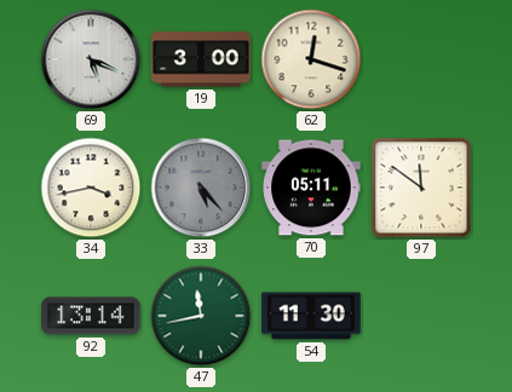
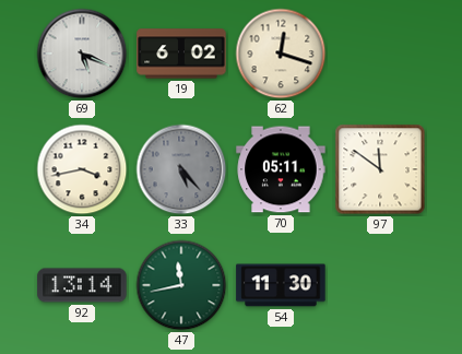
19: 3:00 -> 6:02 (181, 54)
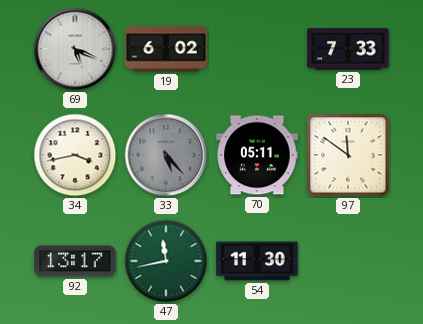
62: 12:18 -> none (281, 54)
23: none -> 7:33 (348, 49)
92: 13:14 -> 13:17 (75, 261)
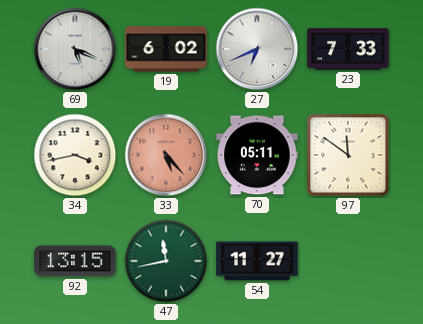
27: none -> 6:41 (257, 49)
33 dial: grey -> salmon (166, 155)
92: 13:17 -> 13:15 (75, 261)
54: 11:30 -> 11:27 (257, 261)
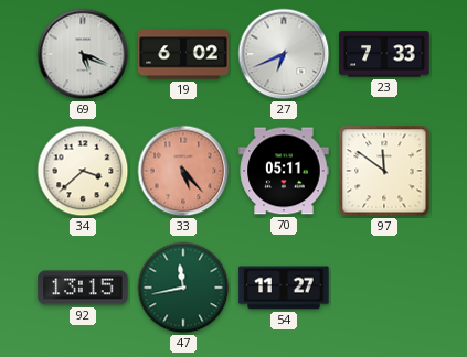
34: 3:43 -> 3:38 (83, 171)
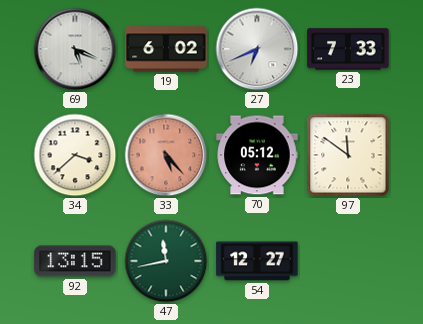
70: 05:11 -> 05:12 (257, 155)
54: 11:27 -> 12:27 (257, 261)
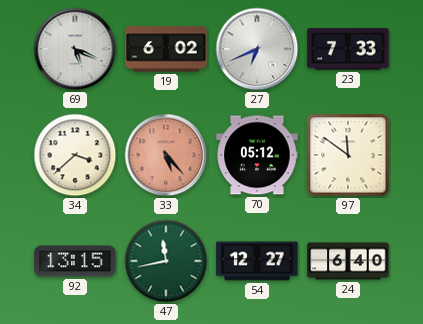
24: none -> 6:40 (348, 261)
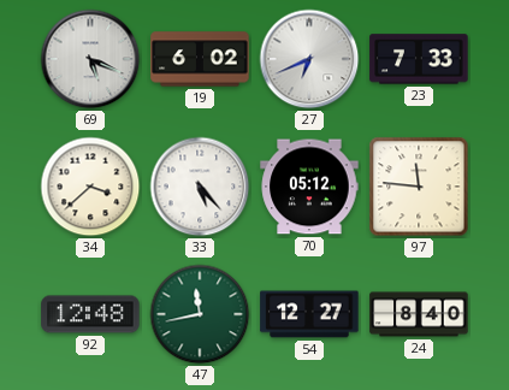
33 dial: salmon -> white (200, 187)
97: 11:51 -> 11:46 (419, 187)
92: 13:15 -> 12:48 (90, 314)
24: 6:40 -> 8:40 (419, 314)
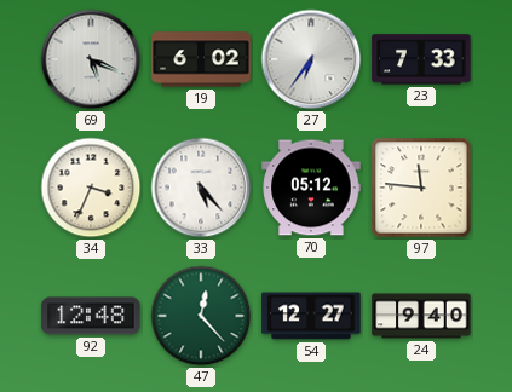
27: 6:41 -> 6:36 (311, 59)
34: 3:38 -> 3:34 (91, 188)
47: 11:43 -> 12:23 (201, 316)
24: 8:40 -> 9:40 (421, 316)
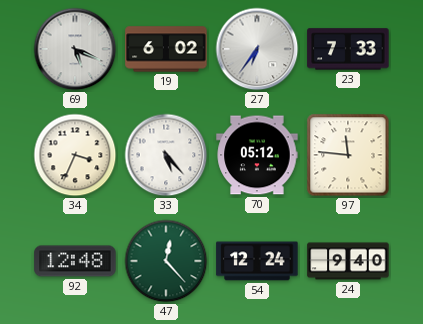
54: 12:27 -> 12:24 (257, 261)
